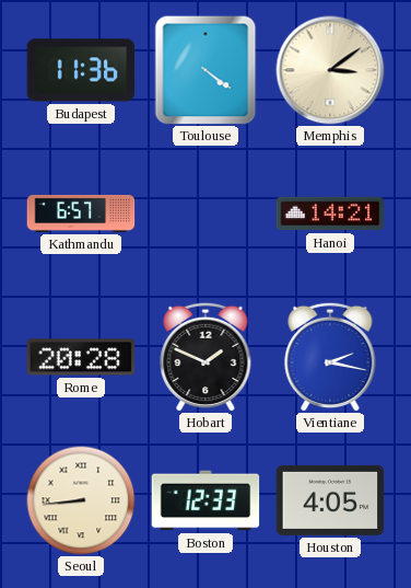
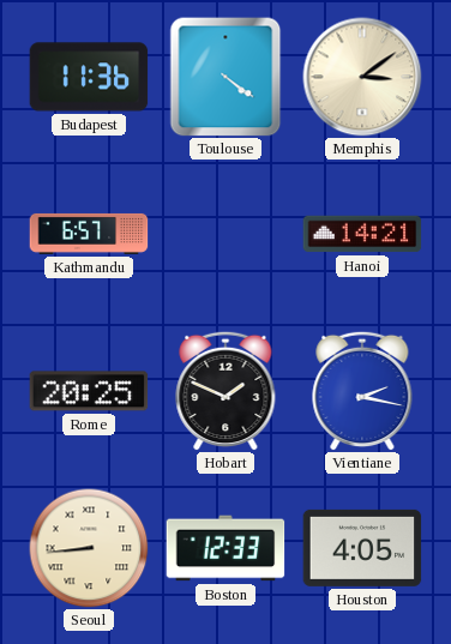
Rome: 20:28 -> 20:25 (89, 391)
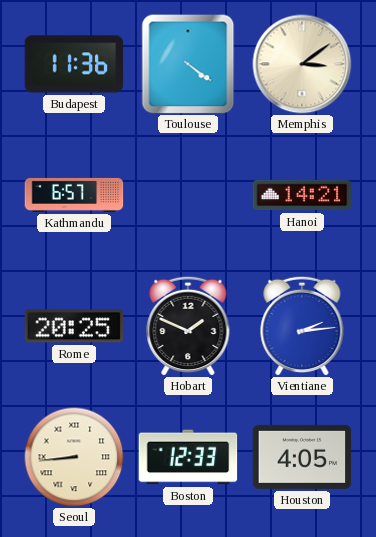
Vientiane: 2:17 -> 2:14 (302, 326)
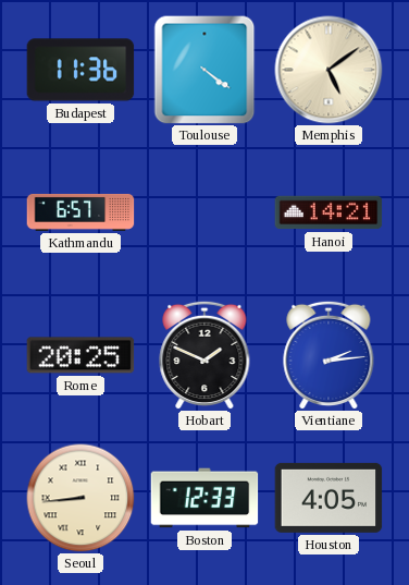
Memphis: 3:09 -> 5:09 (329, 70)
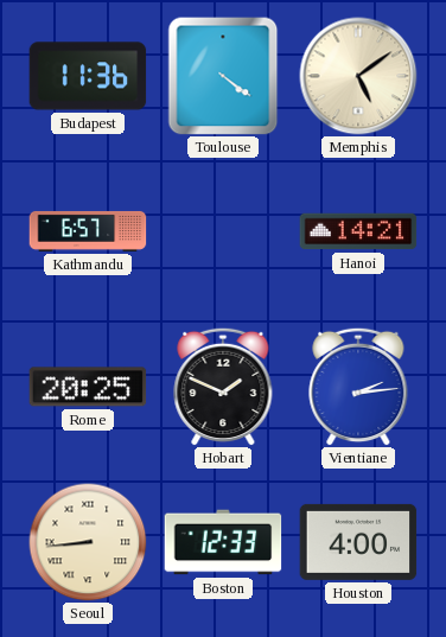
Houston: 4:05 -> 4:00 (358, 542)
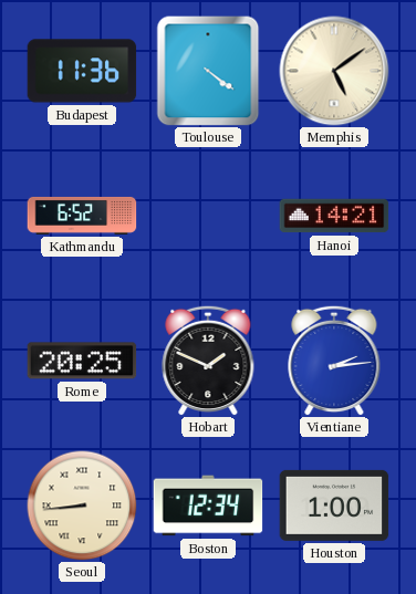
Kathmandu: 6:57 -> 6:52 (82, 216)
Boston: 12:33 -> 12:34 (208, 506)
Houston: 4:00 -> 1:00 (334, 506)
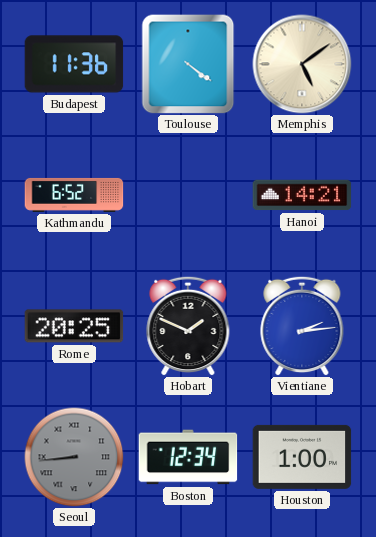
Seoul dial: cream -> grey (74, 457)
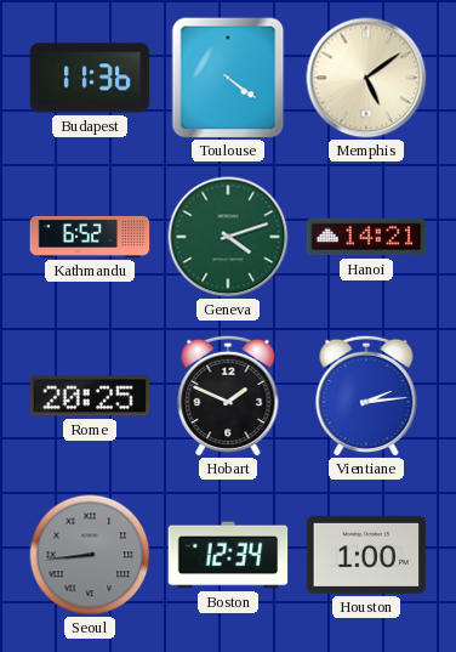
Geneva: none -> 4:12 (228, 237)
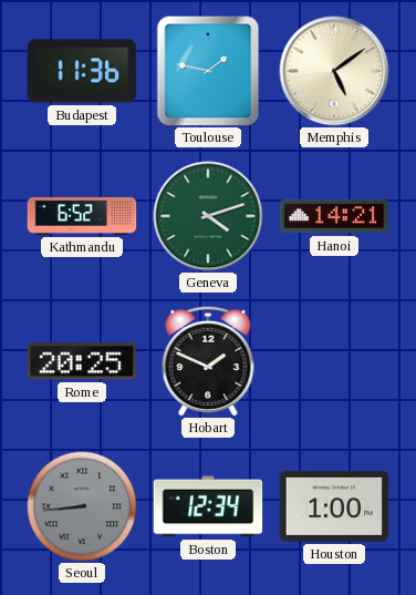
Toulouse: 4:21 -> 1:47 (208, 71)
Vientiane: 2:14 -> none (366, 396)
